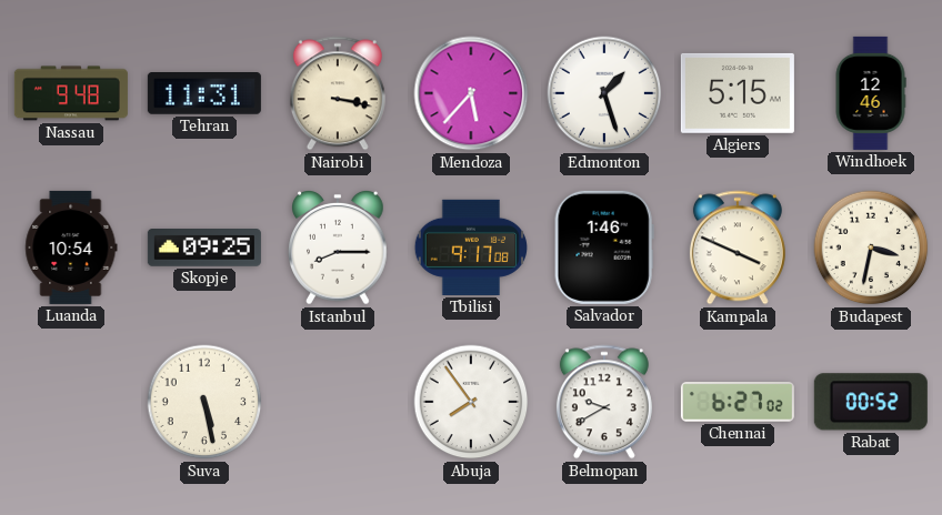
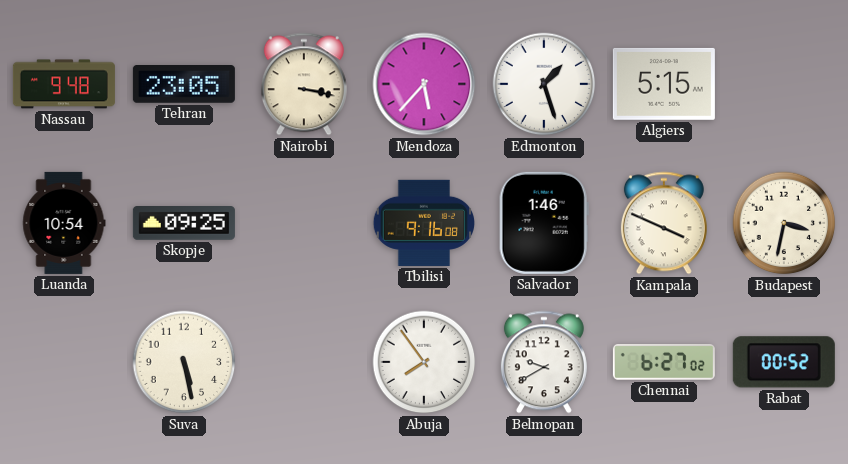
Tehran: 11:31 -> 23:05 (184, 85)
Windhoek: 12:46 -> none (871, 93)
Istanbul: 8:15 -> none (339, 248)
Tbilisi: 9:17 -> 9:16 (423, 223)
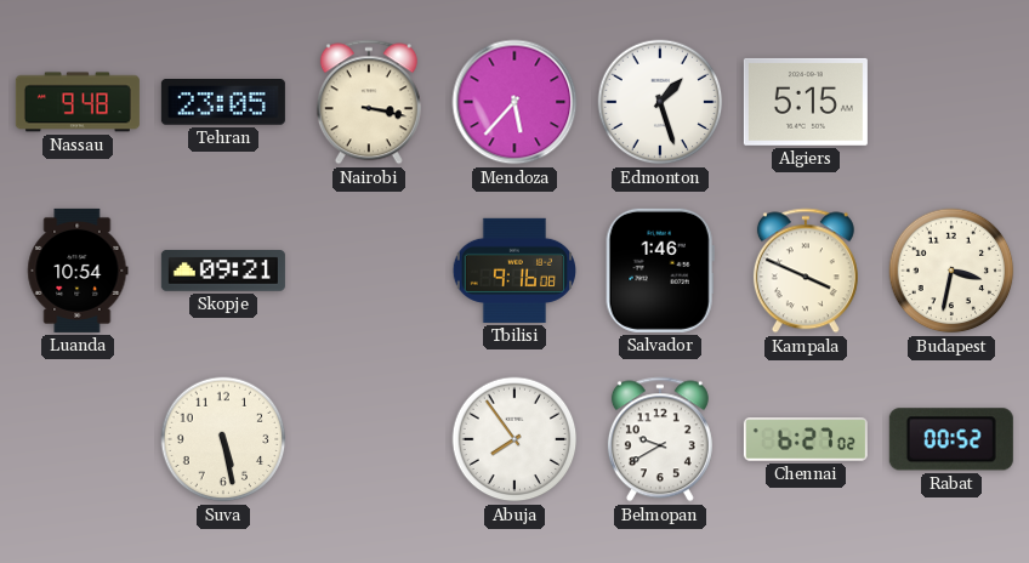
Skopje: 09:25 -> 09:21 (223, 272)
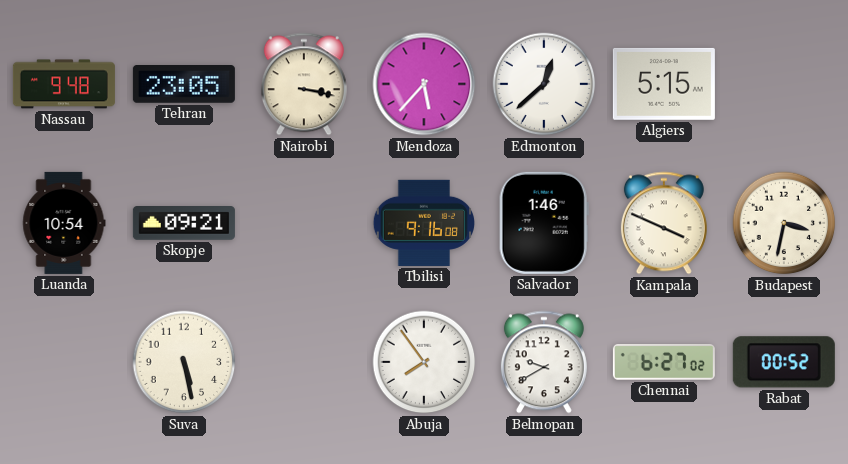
Edmonton: 1:27 -> 12:38 (544, 84)
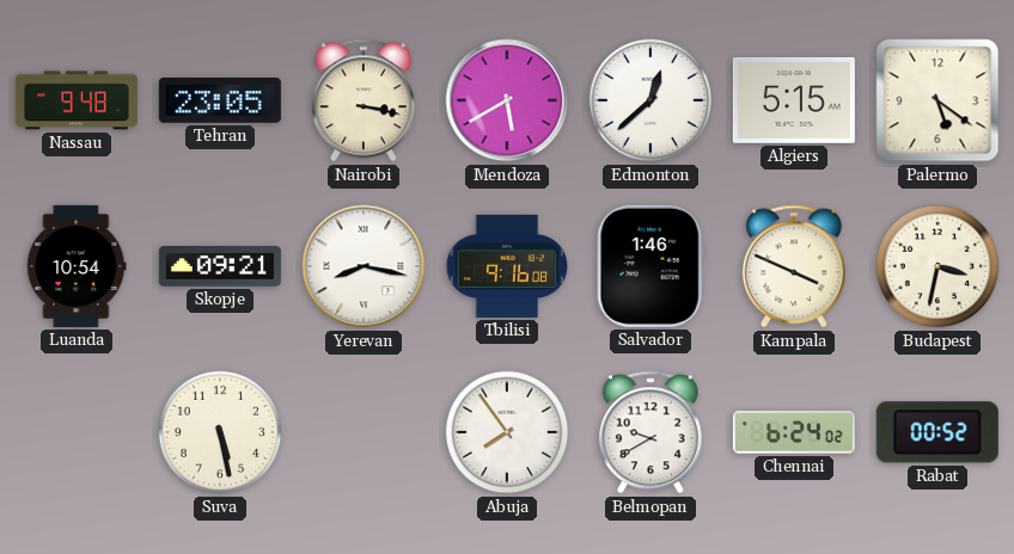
Mendoza: 5:37 -> 5:40 (507, 100)
Palermo: none -> 5:21 (937, 100)
Yerevan: none -> 8:17 (364, 266)
Chennai: 6:27 -> 6:24 (794, 433)
